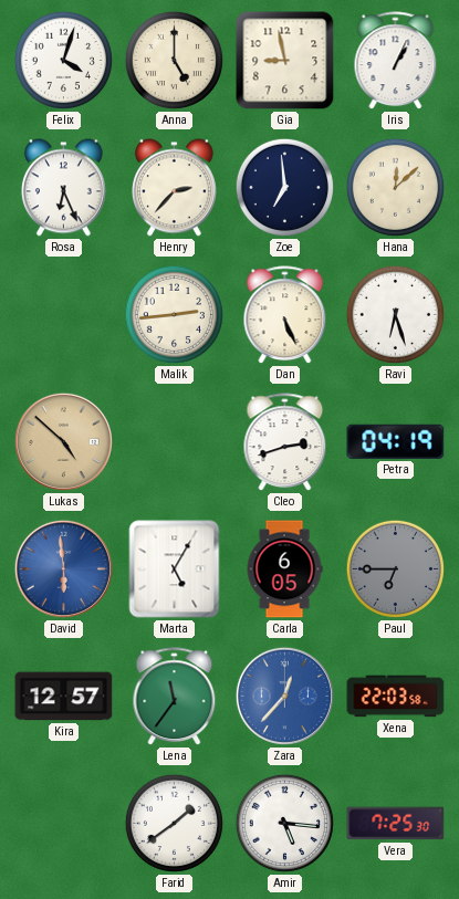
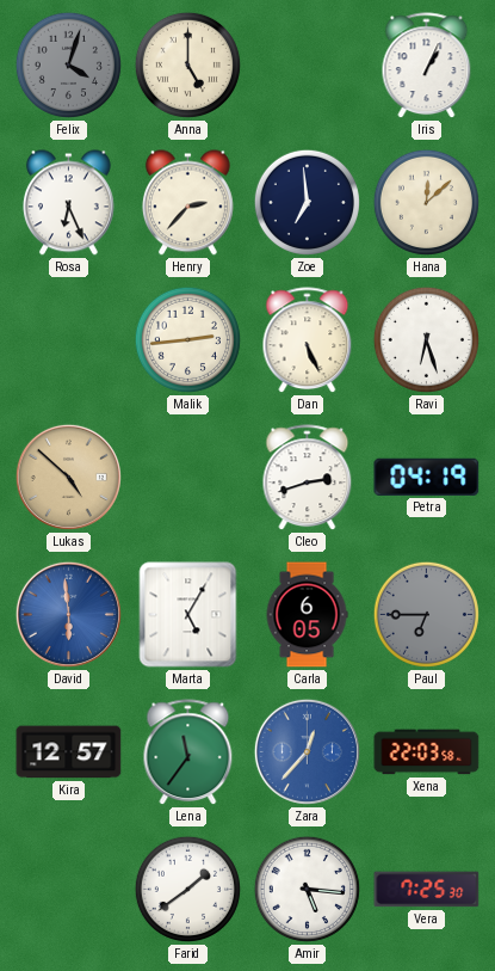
Felix dial: white -> grey (68, 64)
Gia: 8:58 -> none (285, 61)
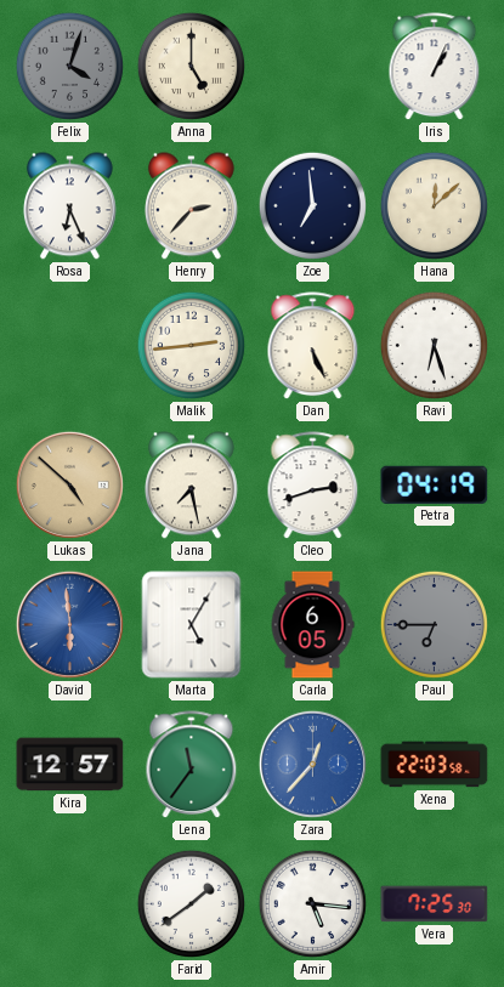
Jana: none -> 7:28 (191, 486)
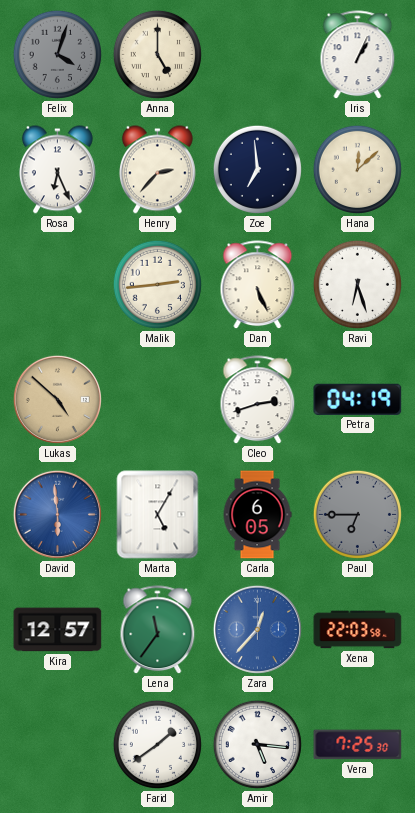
Jana: 7:28 -> none (191, 486)
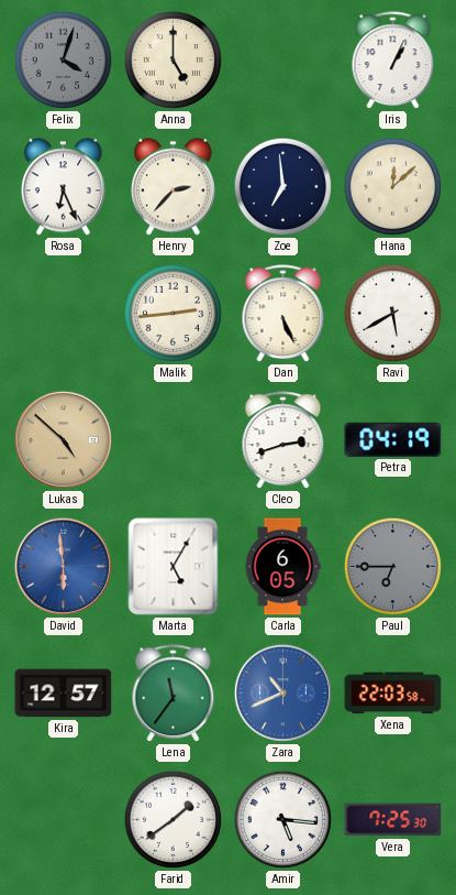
Ravi: 6:27 -> 5:40 (392, 313)
Zara: 12:37 -> 10:41 (282, 692)
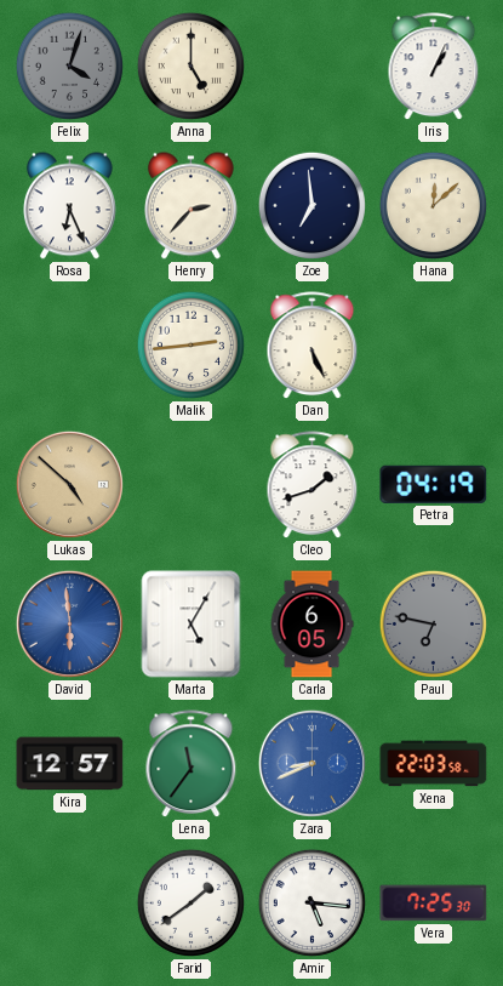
Ravi: 5:40 -> none (392, 313)
Cleo: 2:42 -> 1:42 (313, 485)
Paul: 6:45 -> 6:47 (433, 623)
Zara: 10:41 -> 8:41 (311, 763)
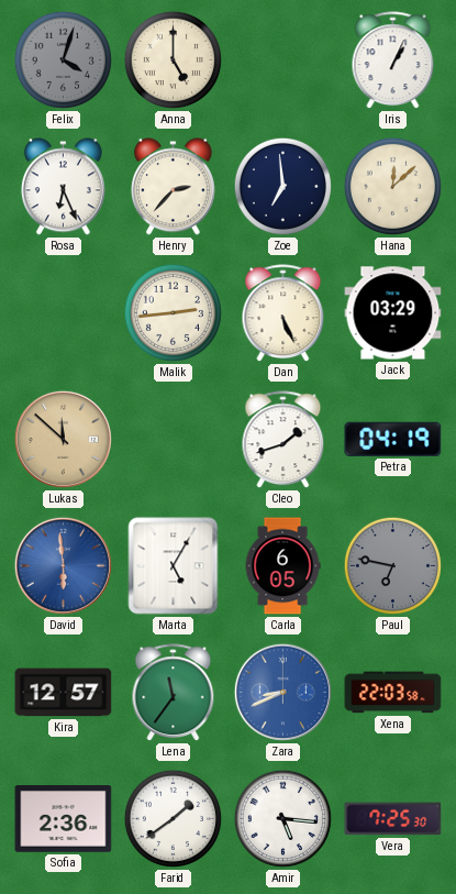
Jack: none -> 03:29 (393, 313)
Lukas: 4:52 -> 11:52 (63, 439)
Sofia: none -> 2:36 (64, 819)
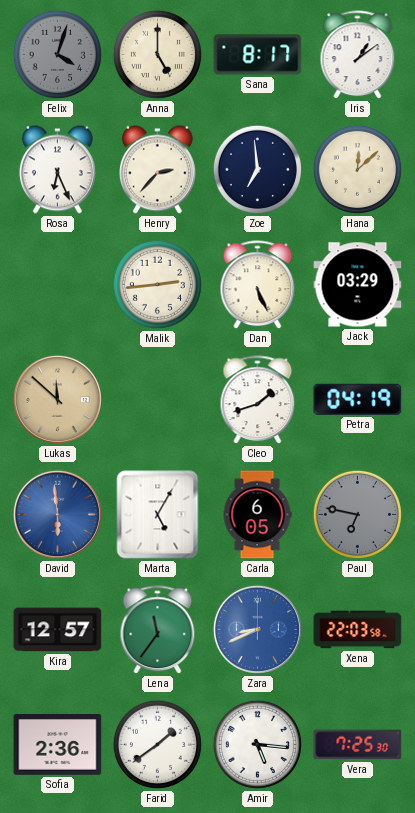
Sana: none -> 8:17 (258, 55)
Iris: 1:04 -> 1:09 (358, 55)
